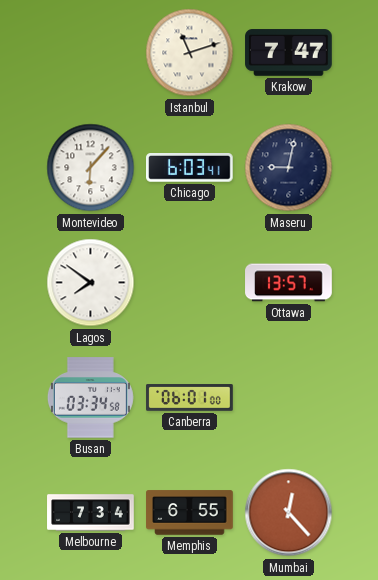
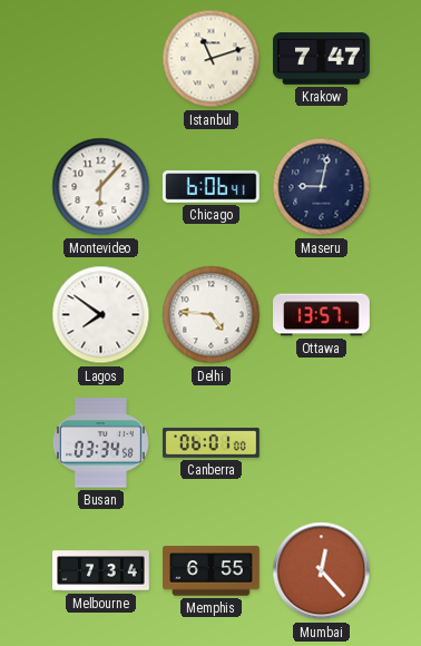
Chicago: 6:03 -> 6:06 (212, 187)
Delhi: none -> 4:46 (212, 315)
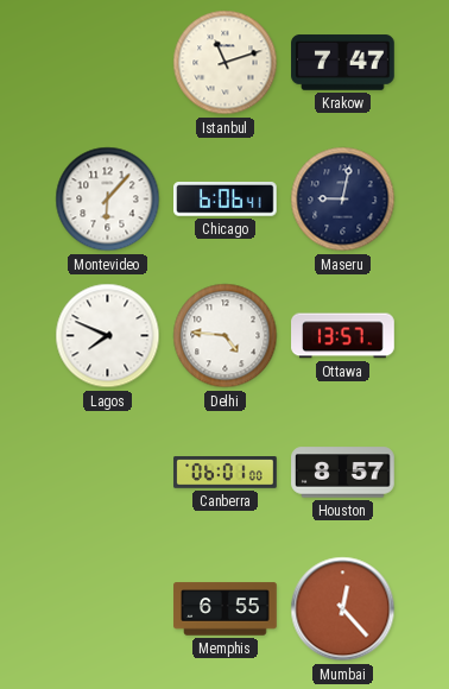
Lagos: 7:51 -> 7:49 (108, 336)
Busan: 03:34 -> none (100, 443)
Houston: none -> 8:57 (343, 473)
Melbourne: 7:34 -> none (101, 571)
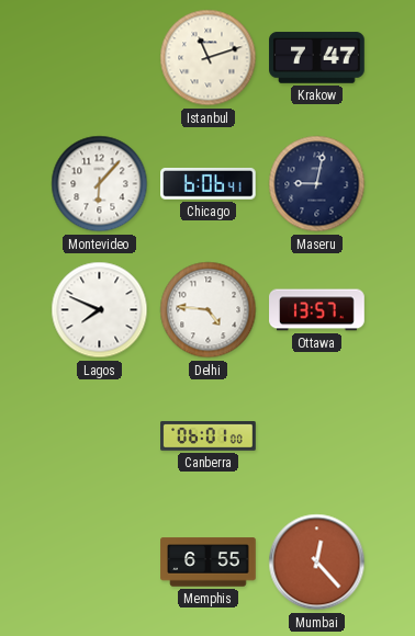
Houston: 8:57 -> none (343, 473)
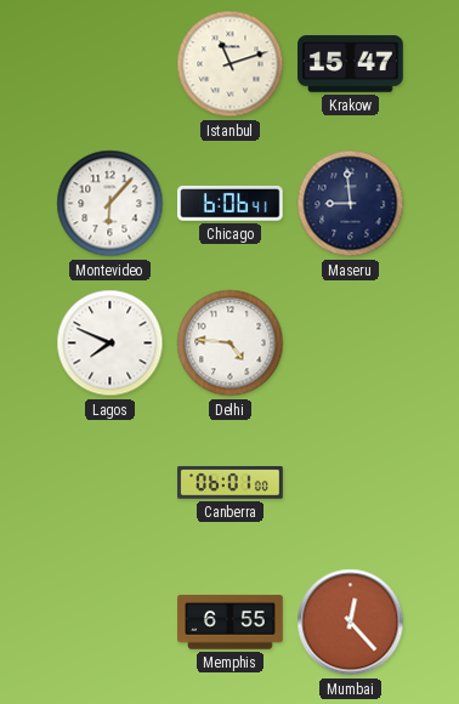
Krakow: 7:47 -> 15:47 (351, 64)
Maseru: 9:02 -> 8:59 (351, 204)
Ottawa: 13:57 -> none (317, 310)
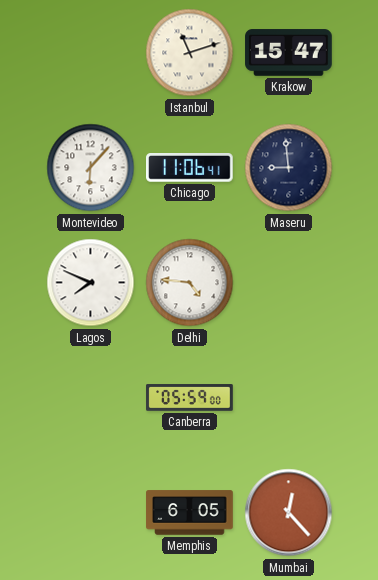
Chicago: 6:06 -> 11:06 (190, 168)
Canberra: 06:01 -> 05:59 (190, 398)
Memphis: 6:55 -> 6:05 (190, 513)
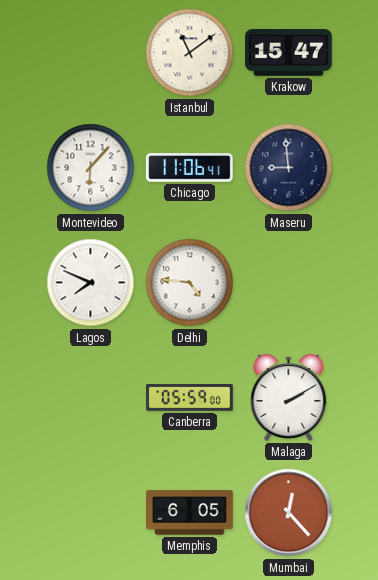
Istanbul: 11:12 -> 11:09 (190, 53)
Malaga: none -> 2:10 (289, 397)
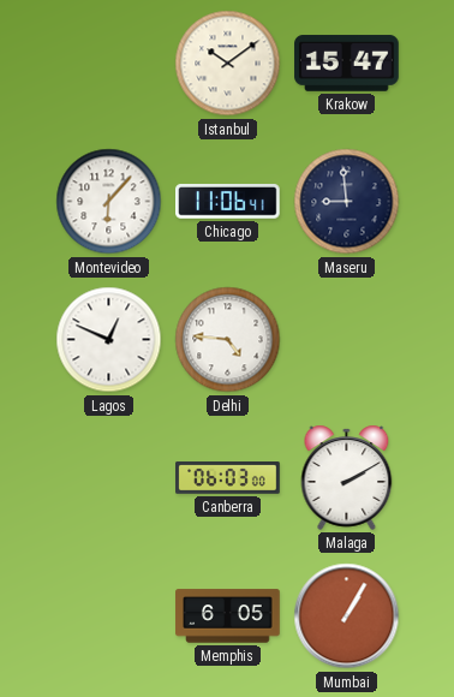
Istanbul: 11:09 -> 10:09 (228, 64)
Lagos: 7:49 -> 12:49 (109, 340)
Canberra: 05:59 -> 06:03 (228, 478)
Mumbai: 12:23 -> 1:05 (347, 616)
